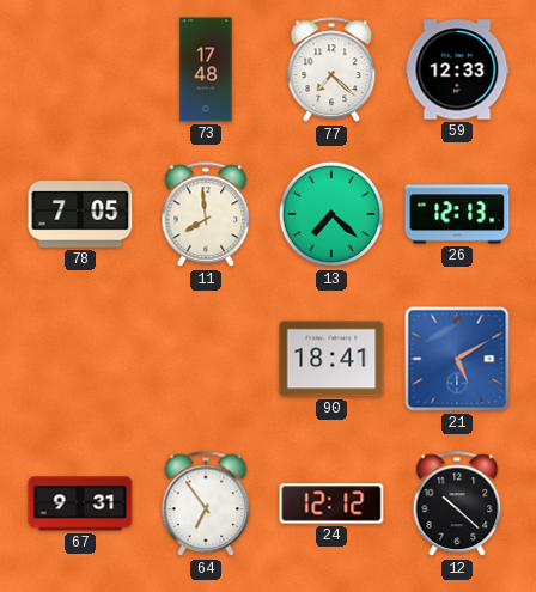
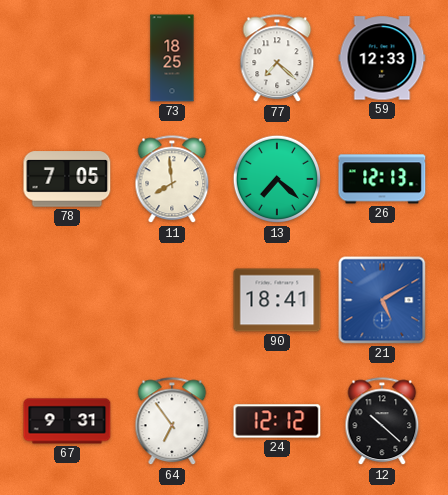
73: 17:48 -> 18:25 (172, 58)
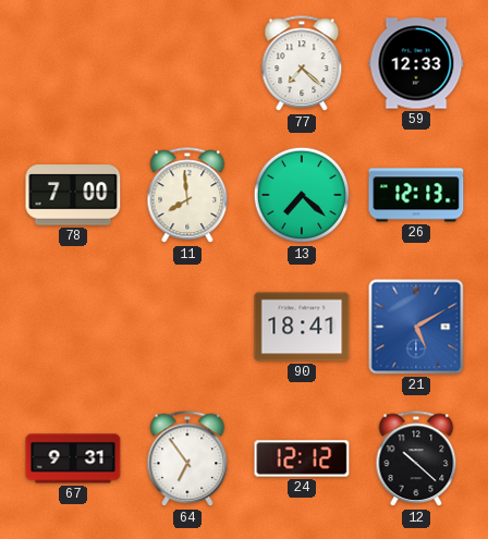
73: 18:25 -> none (172, 58)
78: 7:05 -> 7:00 (73, 195)
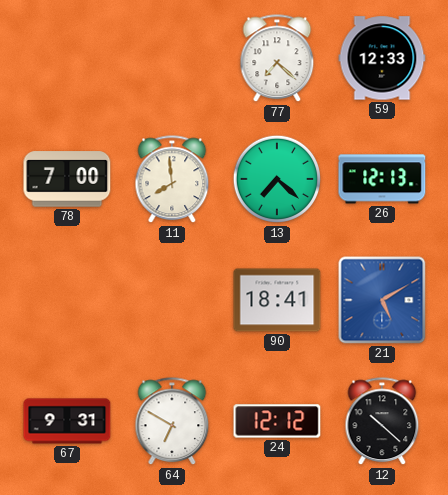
64: 6:54 -> 6:50 (172, 422)
